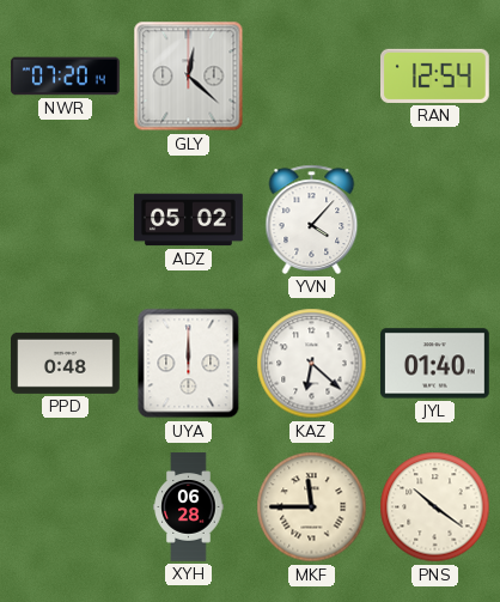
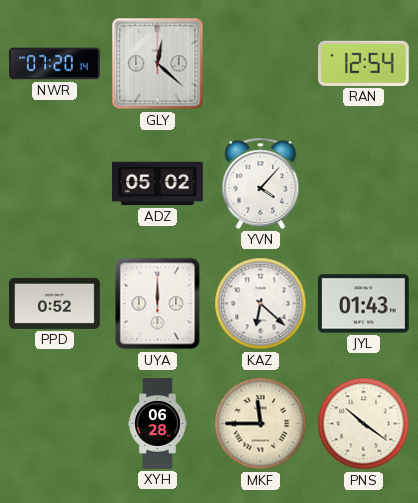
PPD: 0:48 -> 0:52 (55, 303)
JYL: 01:40 -> 01:43 (364, 304)
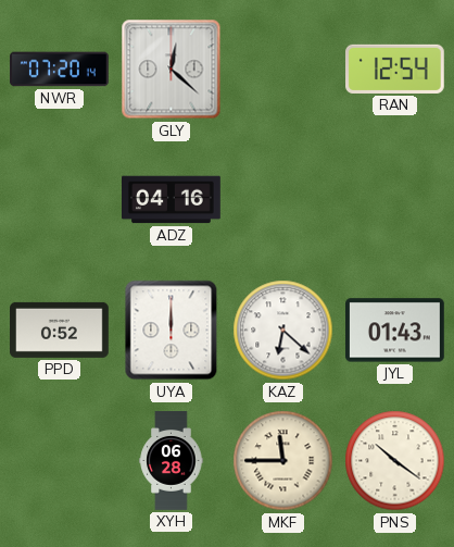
ADZ: 05:02 -> 04:16 (172, 200)
YVN: 4:07 -> none (261, 183)
